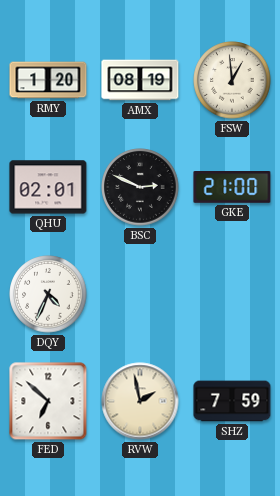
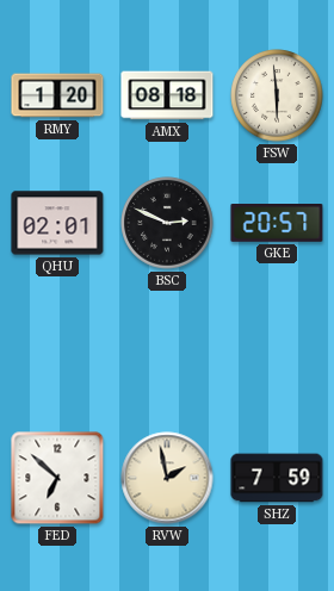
AMX: 08:19 -> 08:18 (167, 95)
FSW: 12:59 -> 5:59 (277, 95)
GKE: 21:00 -> 20:57 (277, 224)
DQY: 4:34 -> none (48, 294)
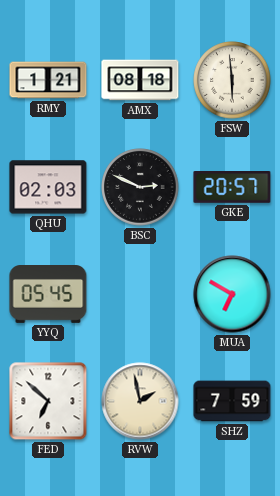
RMY: 1:20 -> 1:21 (48, 80)
QHU: 02:01 -> 02:03 (48, 187)
YYQ: none -> 05:45 (48, 295)
MUA: none -> 6:50 (232, 294)
